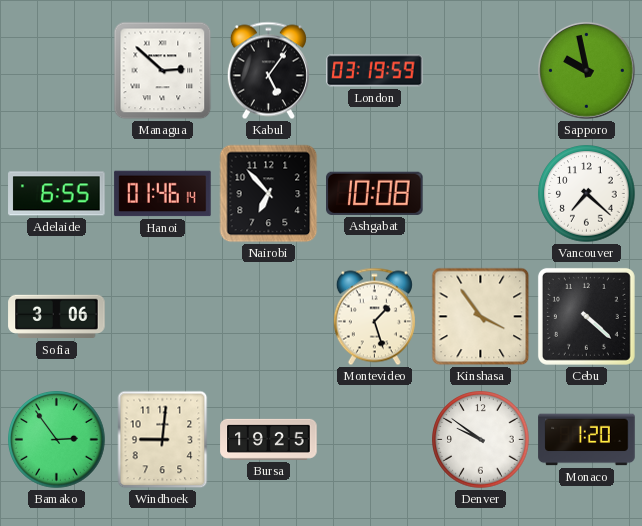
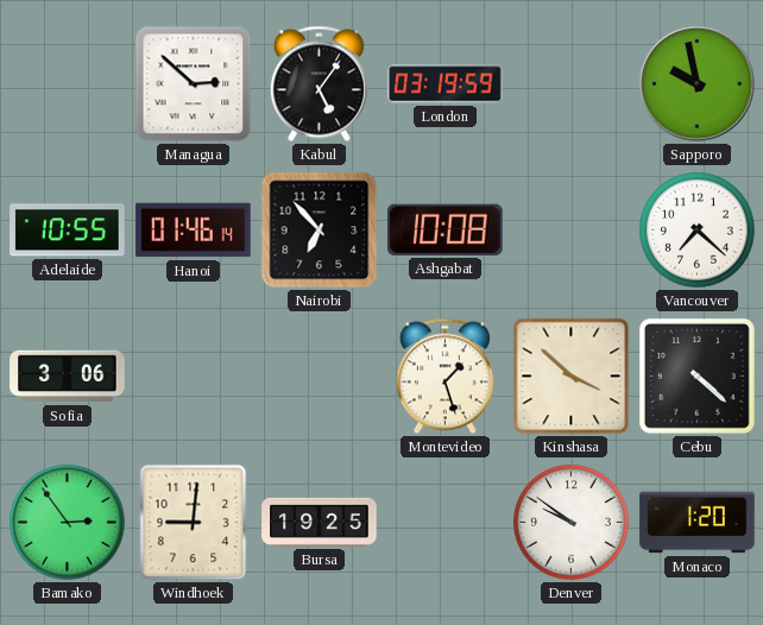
Adelaide: 6:55 -> 10:55 (68, 231)
Kinshasa: 3:54 -> 3:52 (572, 377)
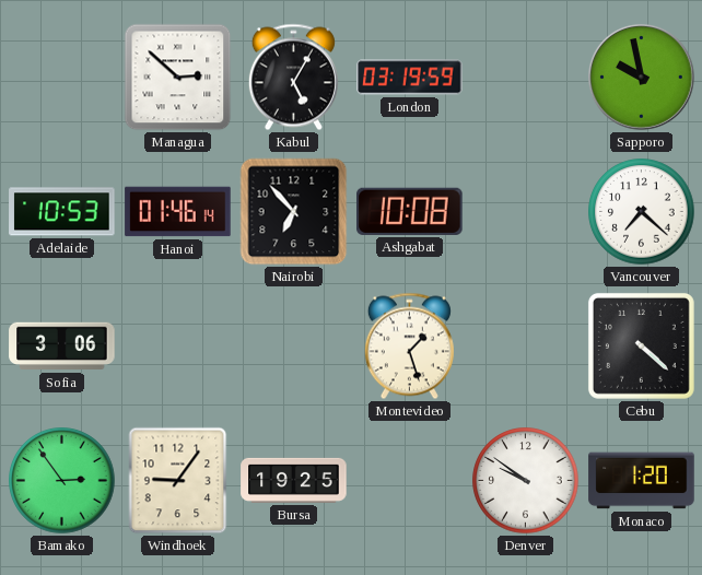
Kabul: 5:06 -> 5:05 (293, 78)
Adelaide: 10:55 -> 10:53 (62, 212)
Kinshasa: 3:52 -> none (572, 377)
Windhoek: 9:01 -> 9:06 (178, 481)
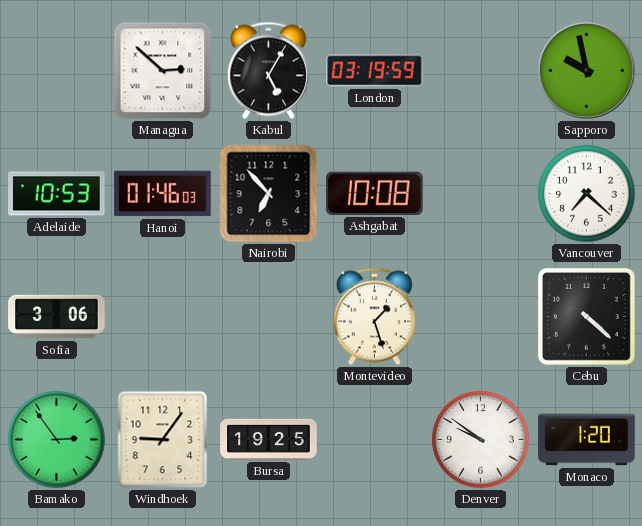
Hanoi: 01:46:14 -> 01:46:03 (163, 194)
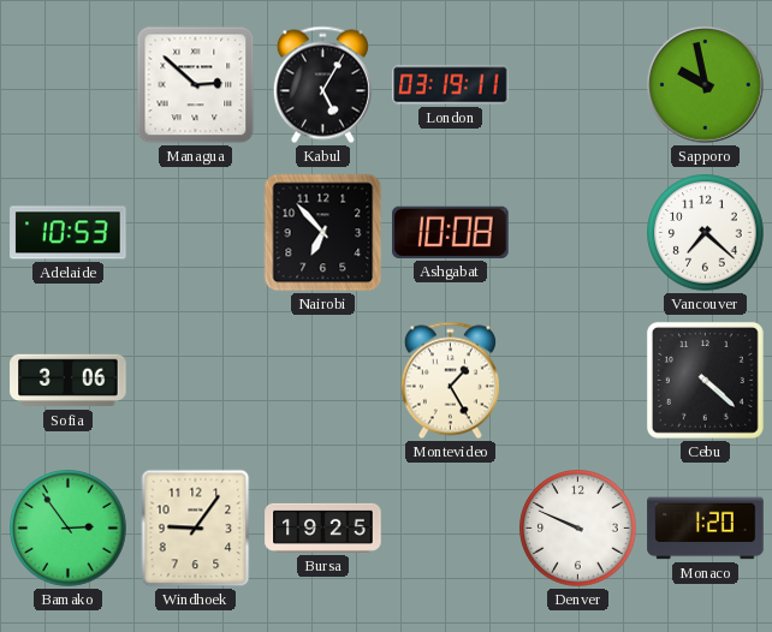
London: 03:19:59 -> 03:19:11 (451, 85)
Hanoi: 01:46 -> none (163, 194)
Montevideo: 1:27 -> 1:25 (450, 381)
Denver: 9:51 -> 9:49 (578, 529)
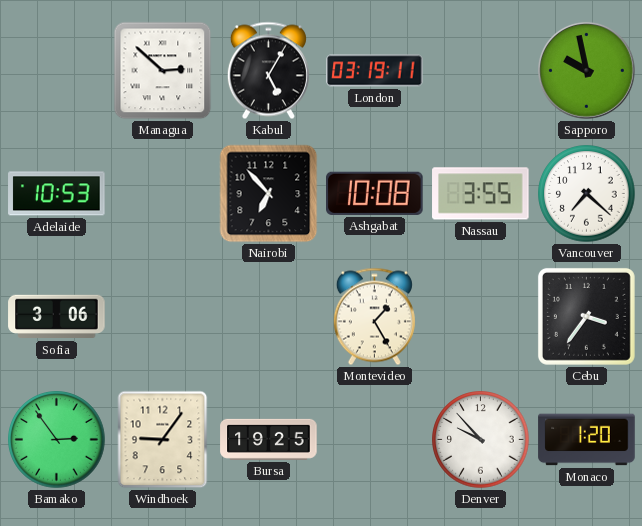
Nassau: none -> 3:55 (481, 194)
Cebu: 4:22 -> 3:36 (586, 316)
Denver: 9:49 -> 9:53 (481, 440)
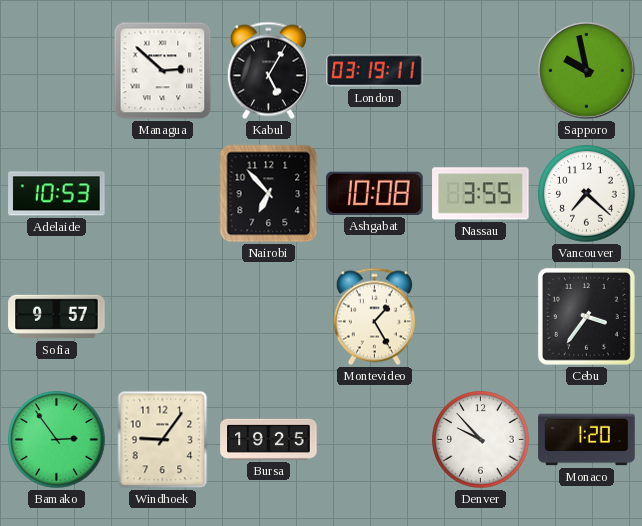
Sofia: 3:06 -> 9:57 (57, 317)
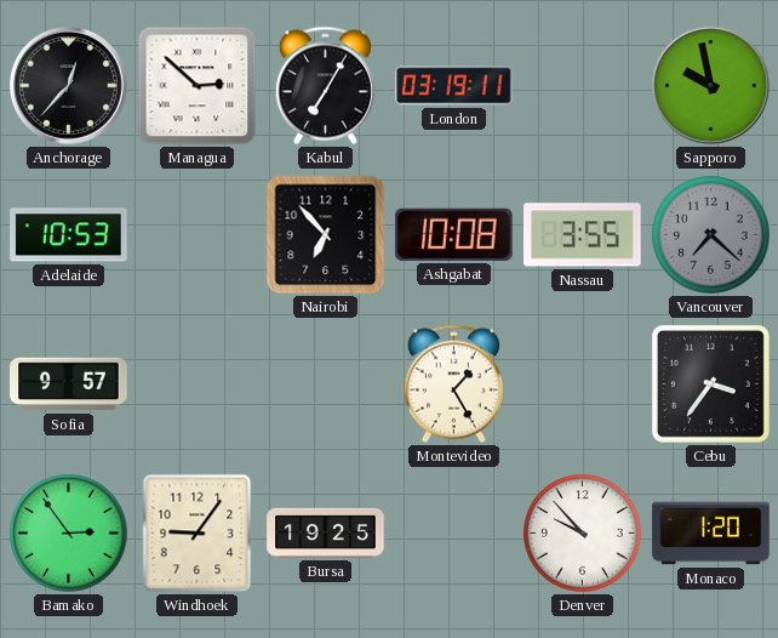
Anchorage: none -> 12:37 (68, 85)
Kabul: 5:05 -> 7:05 (325, 86)
Vancouver dial: white -> grey (711, 235)
